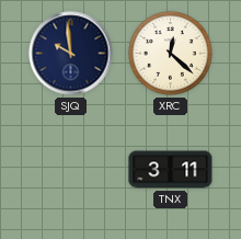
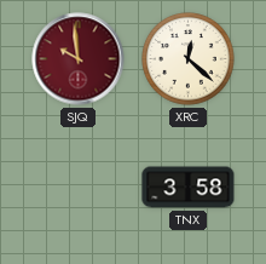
SJQ dial: navy -> burgundy (79, 59)
TNX: 3:11 -> 3:58 (189, 188)
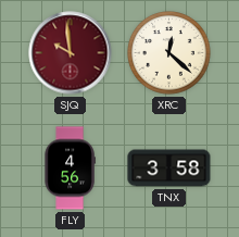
FLY: none -> 4:56 (70, 169)
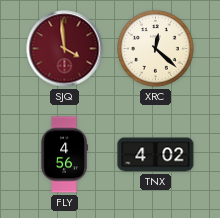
SJQ: 9:59 -> 3:59 (65, 49)
TNX: 3:58 -> 4:02 (156, 155)
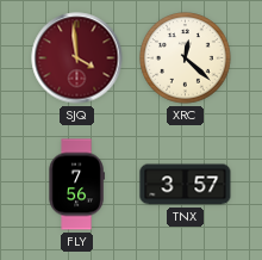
FLY: 4:56 -> 7:56 (76, 185)
TNX: 4:02 -> 3:57 (186, 185)
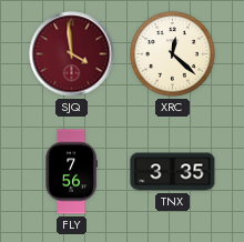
TNX: 3:57 -> 3:35 (173, 172)
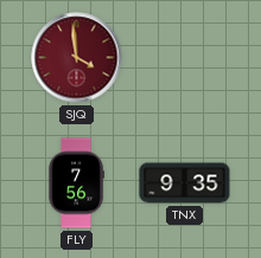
XRC: 12:22 -> none (173, 54)
TNX: 3:35 -> 9:35 (185, 183)
